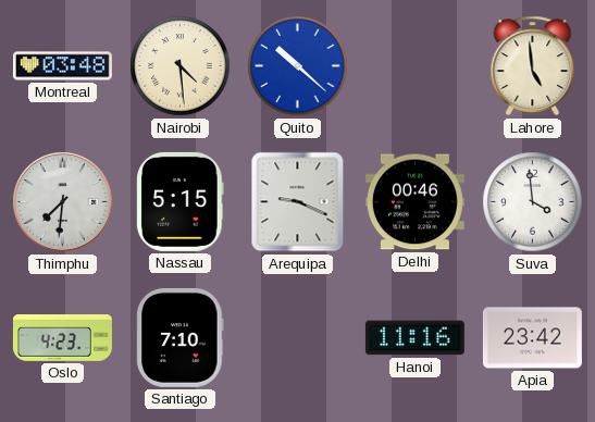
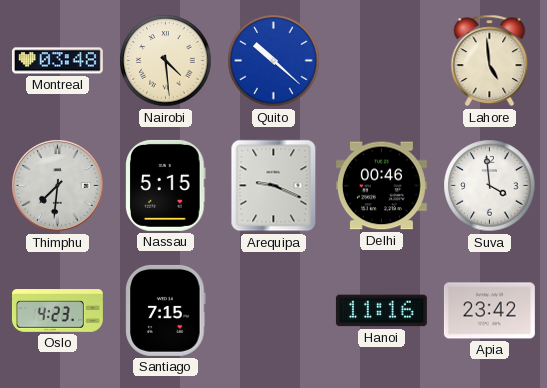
Santiago: 7:10 -> 7:15 (166, 310)
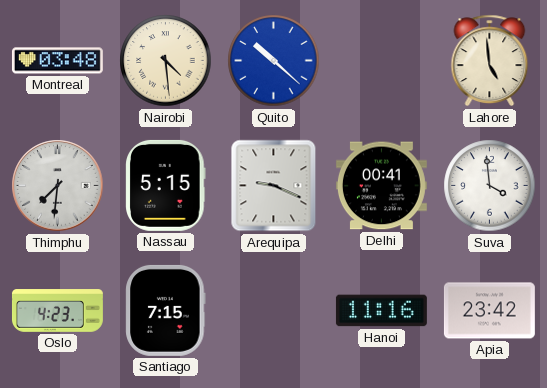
Delhi: 00:46 -> 00:41 (381, 186)
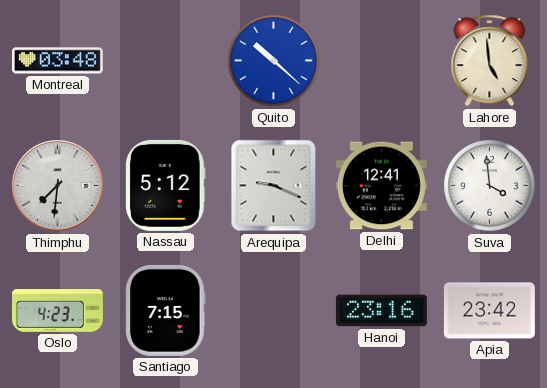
Nairobi: 4:29 -> none (166, 61)
Nassau: 5:15 -> 5:12 (166, 185)
Delhi: 00:41 -> 12:41 (381, 186)
Hanoi: 11:16 -> 23:16 (381, 311)
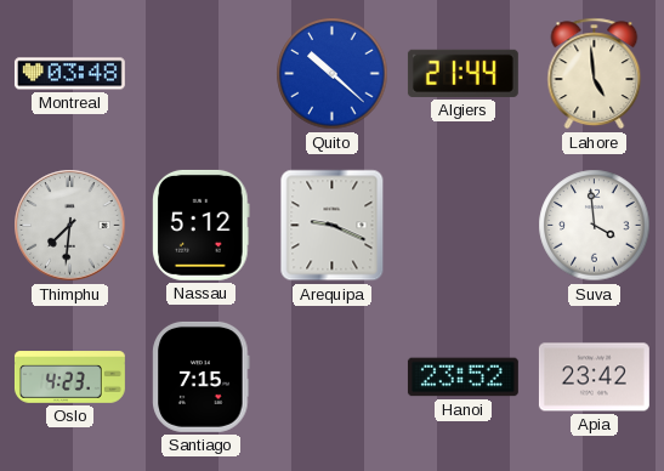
Algiers: none -> 21:44 (462, 73)
Delhi: 12:41 -> none (381, 186)
Hanoi: 23:16 -> 23:52 (462, 378)
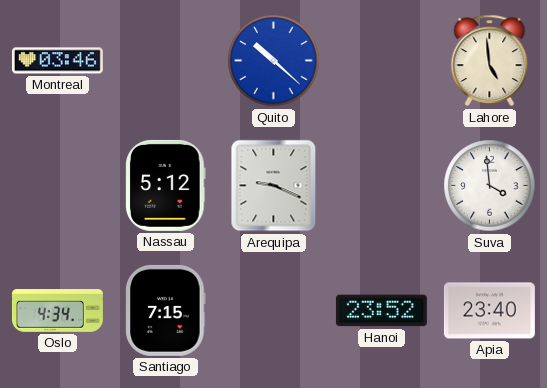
Montreal: 03:48 -> 03:46 (57, 61)
Algiers: 21:44 -> none (462, 73)
Thimphu: 7:31 -> none (70, 226)
Oslo: 4:23 -> 4:34 (57, 311)
Apia: 23:42 -> 23:40 (489, 311)
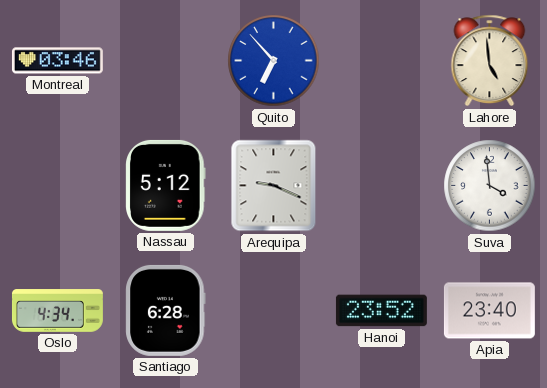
Quito: 10:22 -> 6:53 (274, 61)
Santiago: 7:15 -> 6:28 (166, 310)
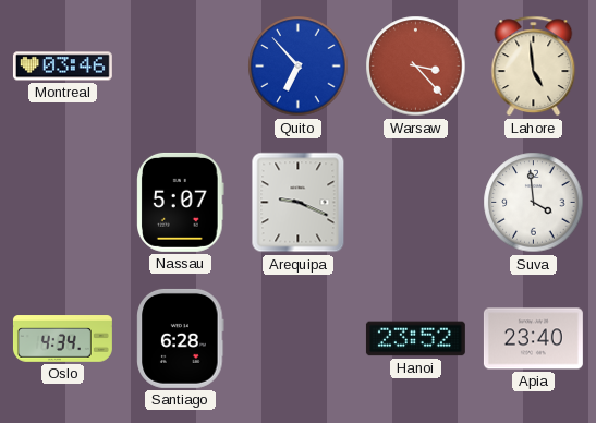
Warsaw: none -> 3:23 (416, 67)
Nassau: 5:12 -> 5:07 (181, 202)
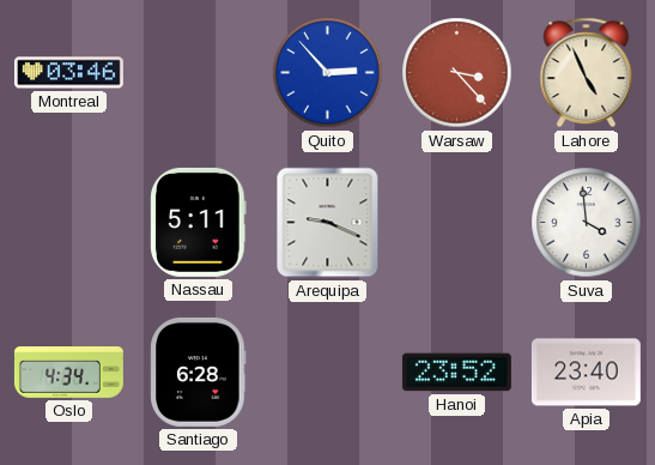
Quito: 6:53 -> 2:53 (328, 73)
Lahore: 4:59 -> 4:56 (587, 73)
Nassau: 5:07 -> 5:11 (199, 222)
